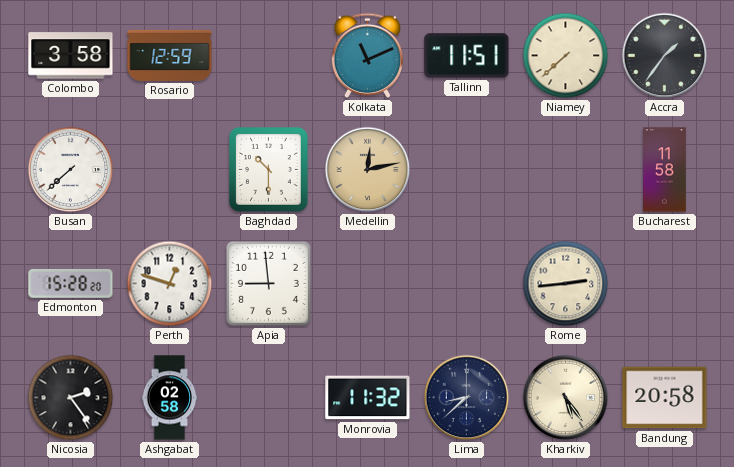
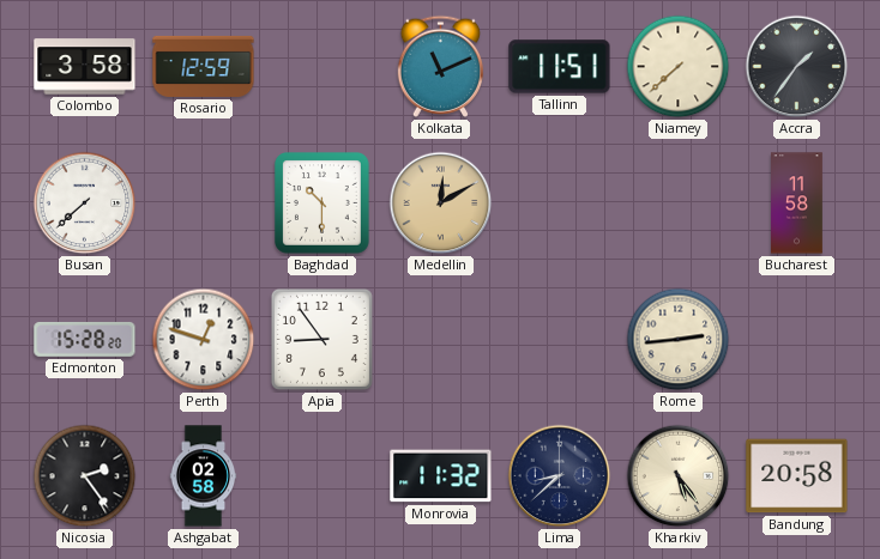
Medellin: 12:13 -> 12:10 (441, 203)
Apia: 8:59 -> 8:54 (321, 339)
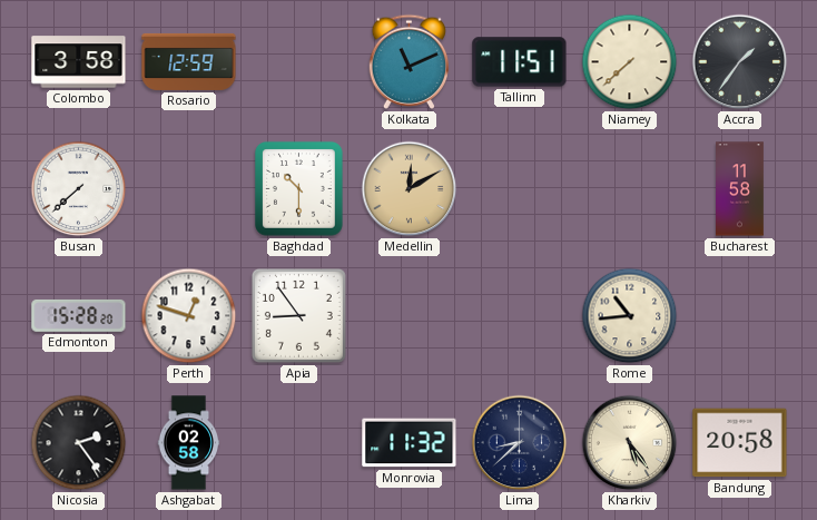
Rome: 2:44 -> 10:44 (630, 316)
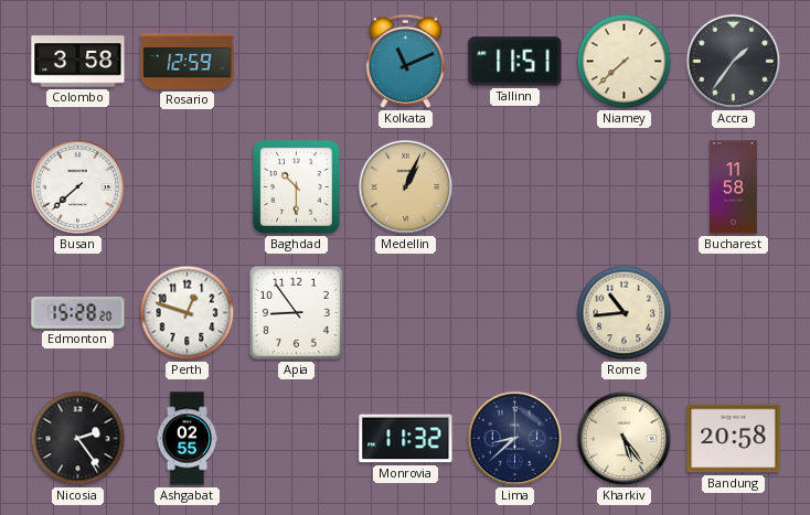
Medellin: 12:10 -> 1:04 (406, 187)
Ashgabat: 02:58 -> 02:55 (188, 439)
